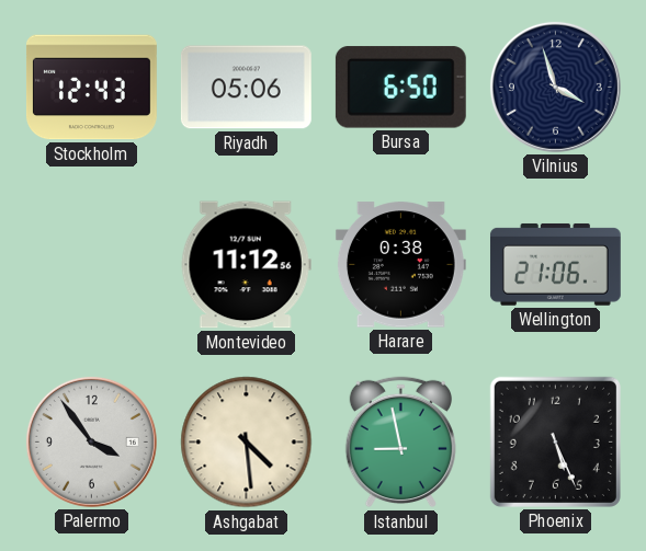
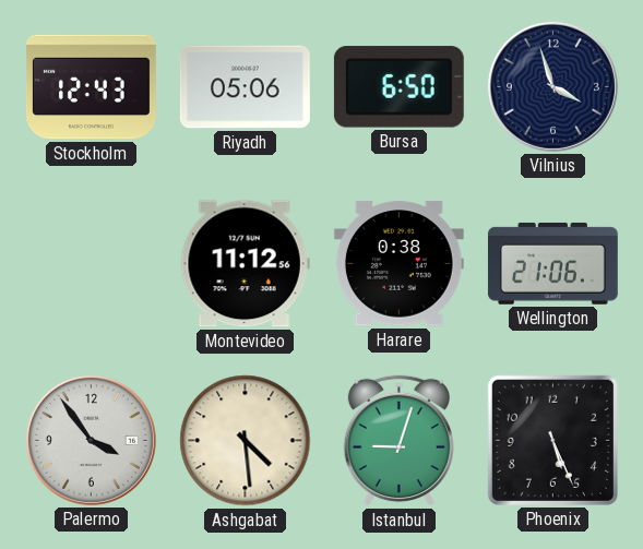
Istanbul: 8:58 -> 9:03 (398, 441)
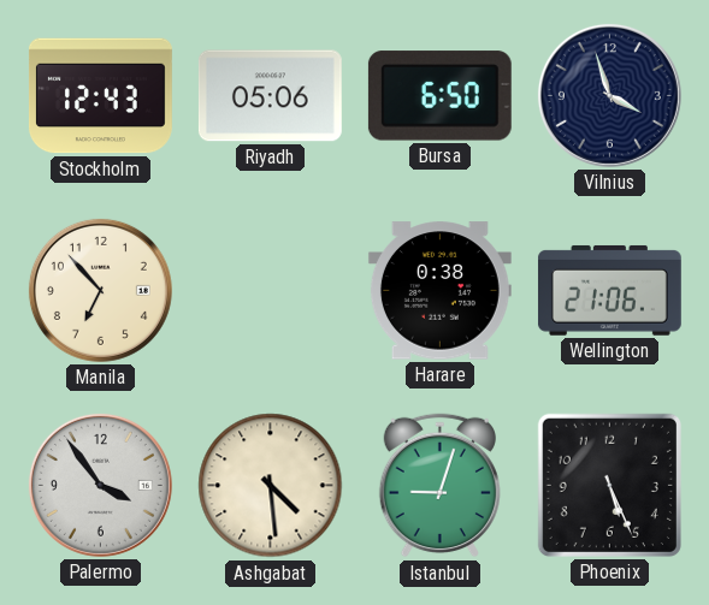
Manila: none -> 6:53 (100, 290)
Montevideo: 11:12 -> none (245, 264)
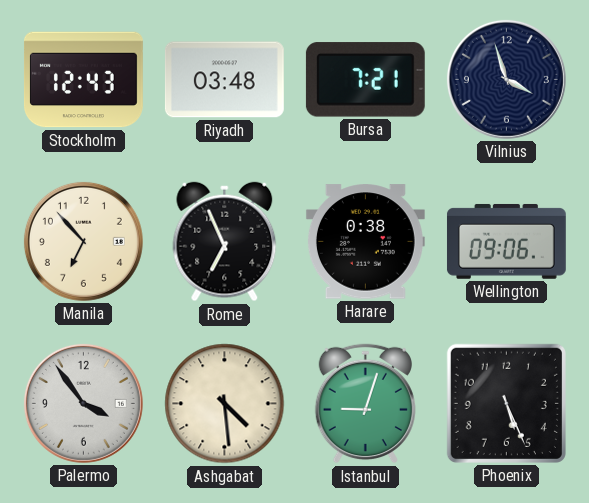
Riyadh: 05:06 -> 03:48 (224, 80)
Bursa: 6:50 -> 7:21 (365, 80)
Rome: none -> 6:56 (225, 242)
Wellington: 21:06 -> 09:06 (506, 241)
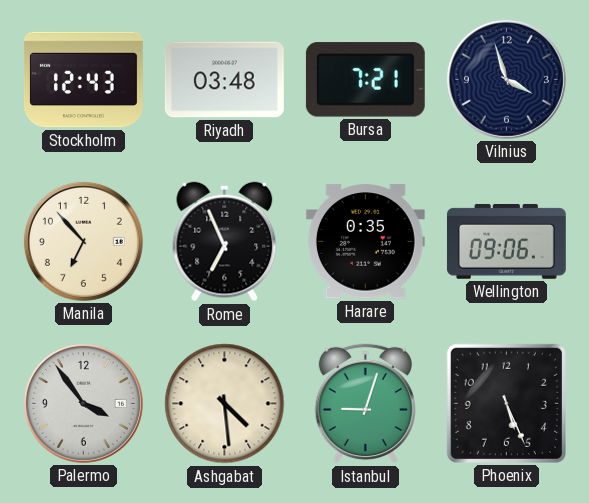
Harare: 0:38 -> 0:35 (365, 242)
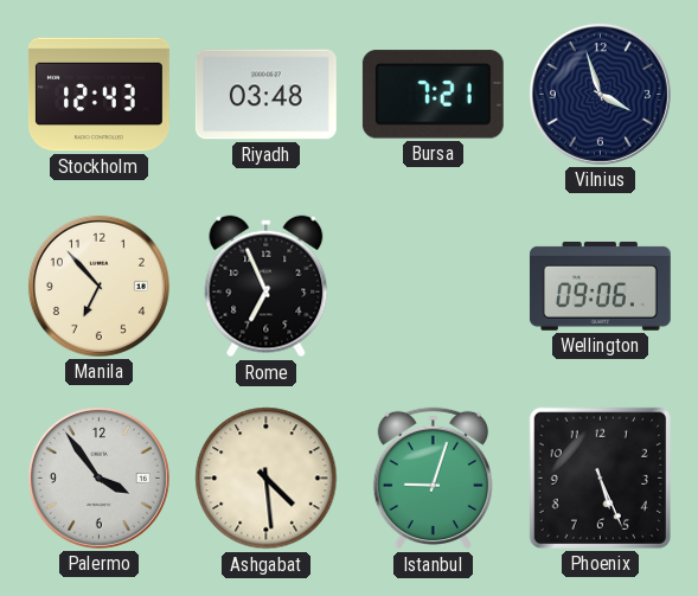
Harare: 0:35 -> none (365, 242)
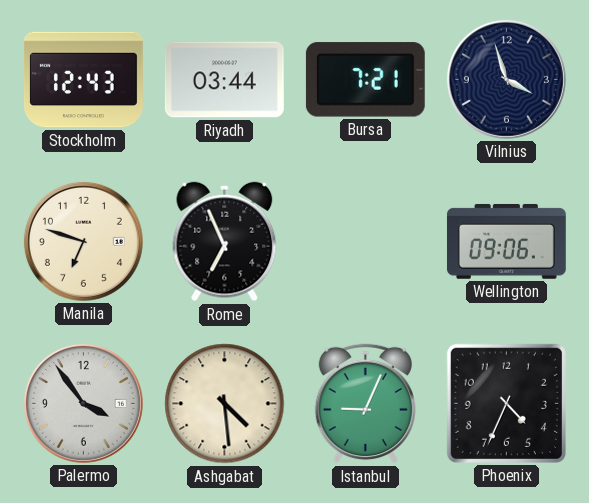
Riyadh: 03:48 -> 03:44 (224, 80)
Manila: 6:53 -> 6:48 (83, 241)
Istanbul: 9:03 -> 9:04 (365, 404)
Phoenix: 5:26 -> 4:34 (506, 403)
